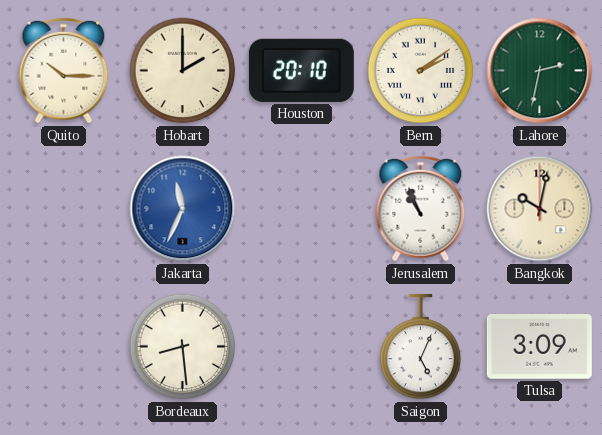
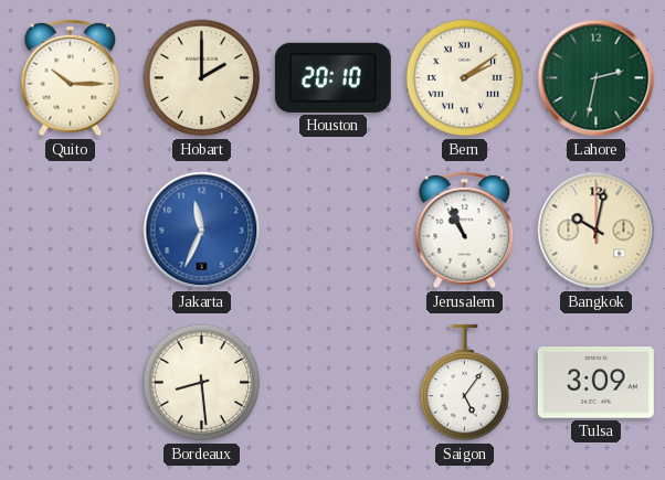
Saigon: 5:04 -> 5:06 (465, 383)
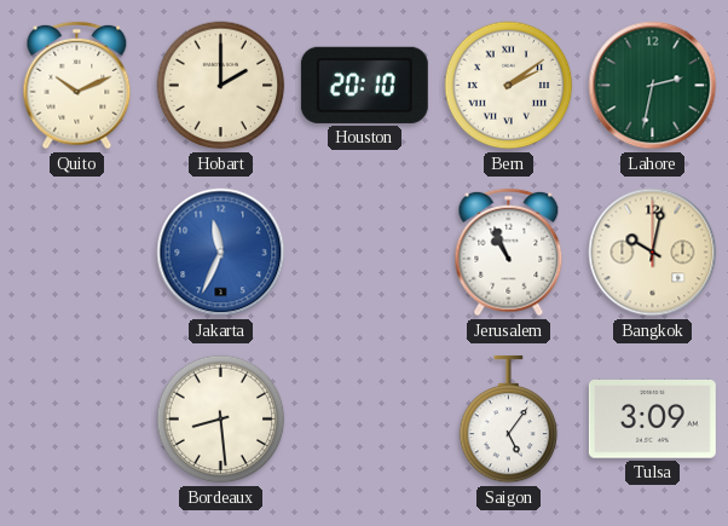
Quito: 10:15 -> 10:11 (77, 86)
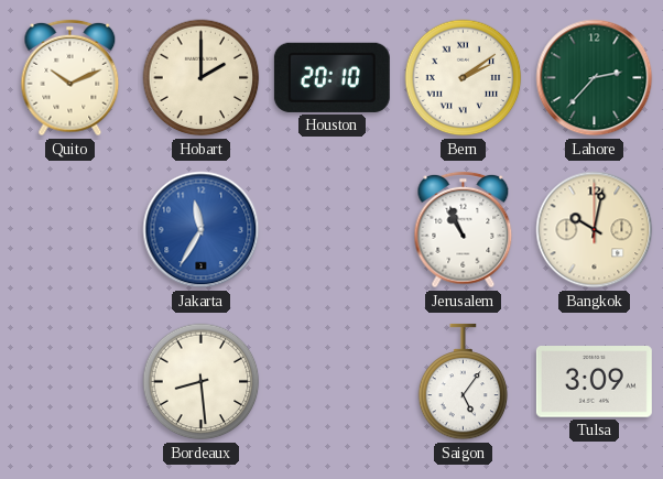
Lahore: 2:32 -> 2:37 (595, 78)
Jakarta: 11:34 -> 11:35 (202, 230)
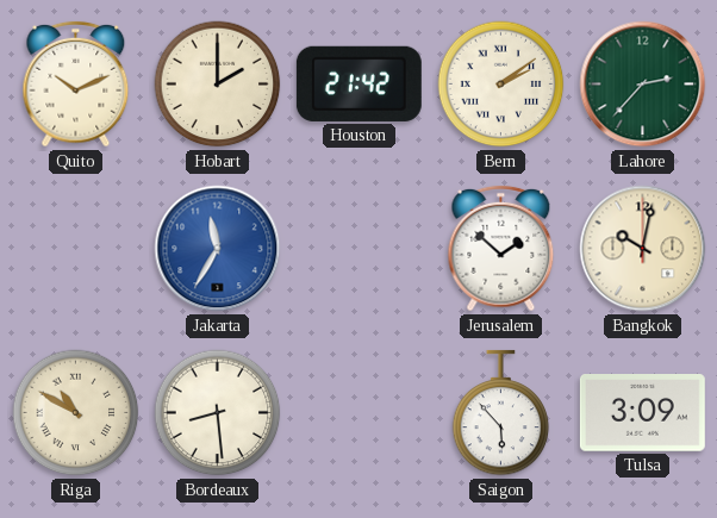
Houston: 20:10 -> 21:42 (358, 83)
Jerusalem: 10:56 -> 1:52 (501, 249)
Riga: none -> 10:50 (76, 413)
Saigon: 5:06 -> 5:53 (501, 413)
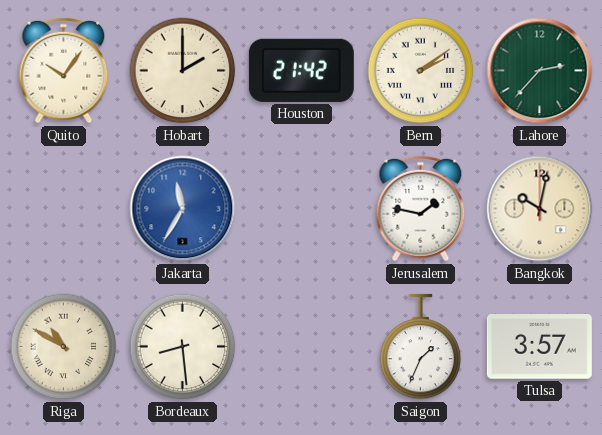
Quito: 10:11 -> 10:06 (64, 71)
Jerusalem: 1:52 -> 1:47 (421, 209)
Saigon: 5:53 -> 1:34 (421, 347)
Tulsa: 3:09 -> 3:57 (539, 347)
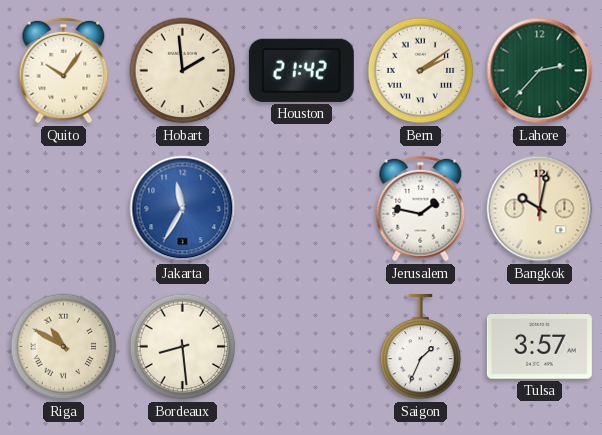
Hobart: 2:00 -> 1:59 (183, 71)
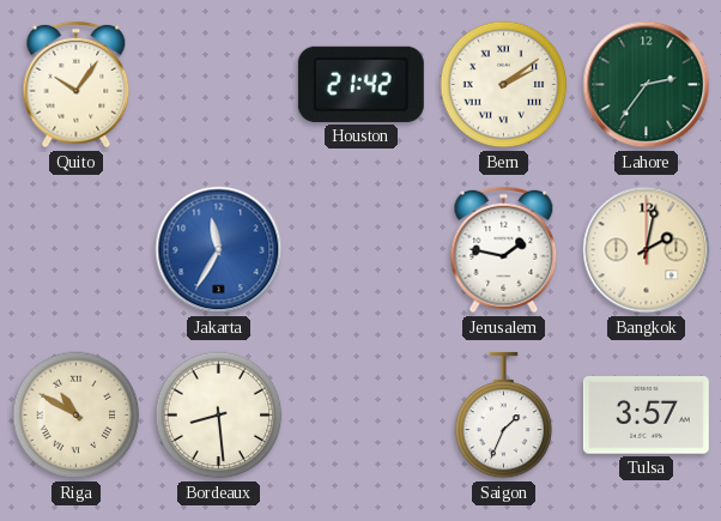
Hobart: 1:59 -> none (183, 71)
Lahore: 2:37 -> 2:36 (647, 85)
Bangkok: 10:02 -> 2:02 (647, 250)
